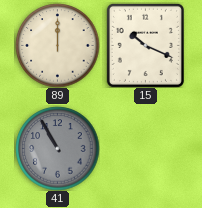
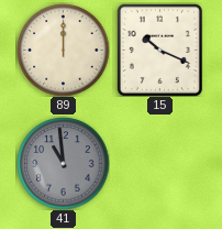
41: 10:55 -> 10:59 (63, 163)
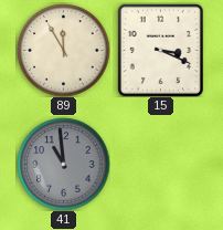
89: 12:00 -> 11:55 (63, 50)
15: 10:19 -> 3:19 (160, 50)
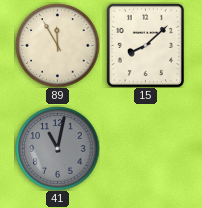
15: 3:19 -> 8:08 (145, 45)
41: 10:59 -> 11:02 (57, 148)
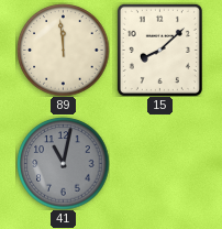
89: 11:55 -> 11:59 (63, 50)
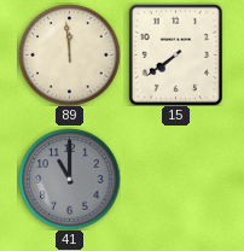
15: 8:08 -> 7:39 (175, 54)
41: 11:02 -> 11:00 (69, 179)
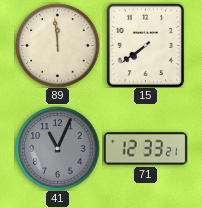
41: 11:00 -> 11:04 (57, 148)
71: none -> 12:33 (145, 149)
